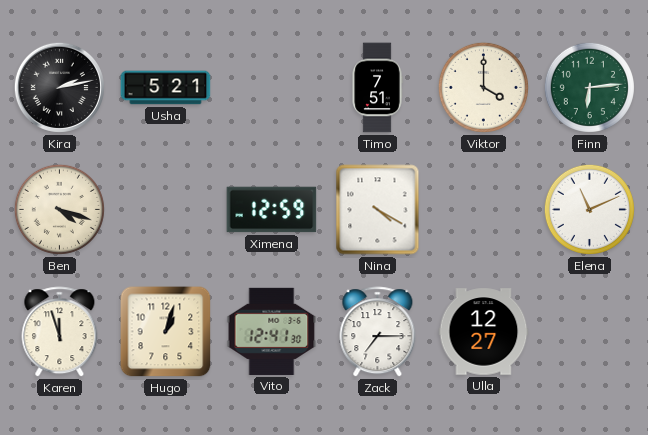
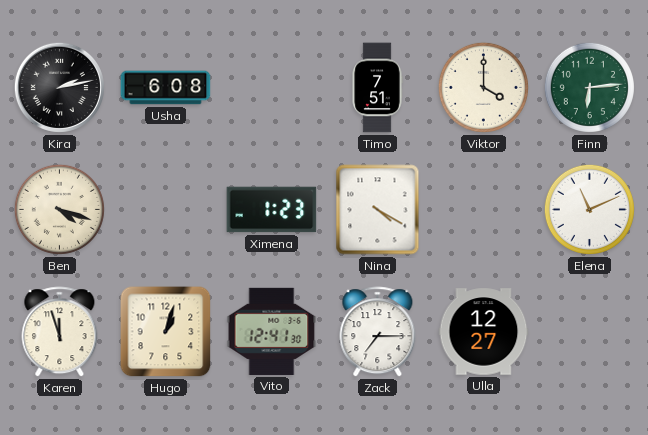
Usha: 5:21 -> 6:08 (166, 88)
Ximena: 12:59 -> 1:23 (272, 210)
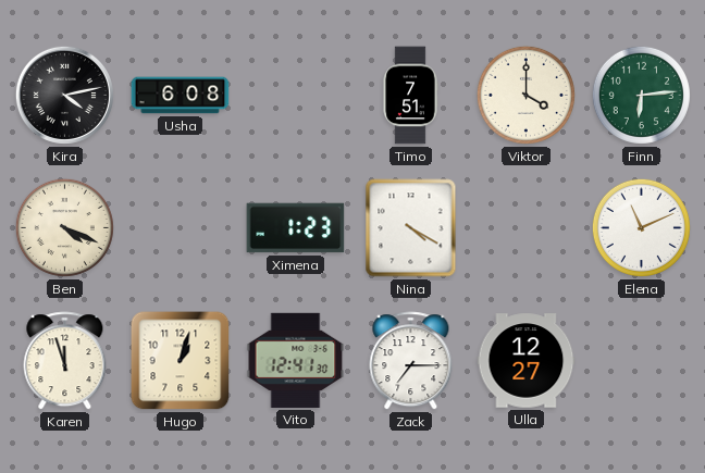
Kira: 2:13 -> 4:13 (64, 95)
Ben: 4:18 -> 4:19 (64, 227)
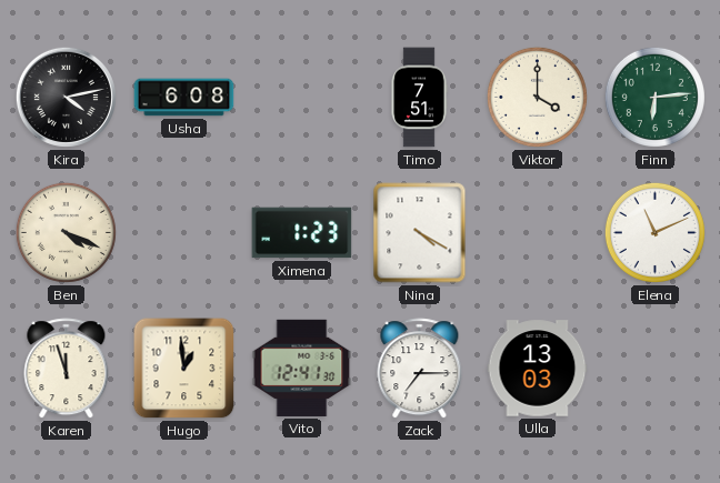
Hugo: 1:03 -> 12:59 (184, 369)
Ulla: 12:27 -> 13:03 (538, 369)
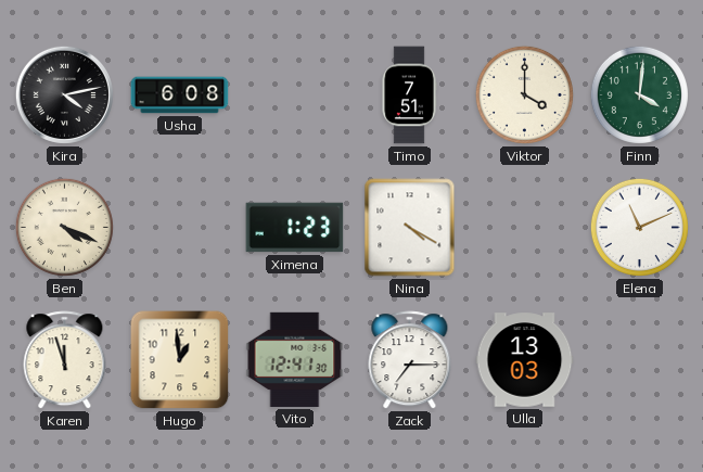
Finn: 6:14 -> 4:01 (639, 94)
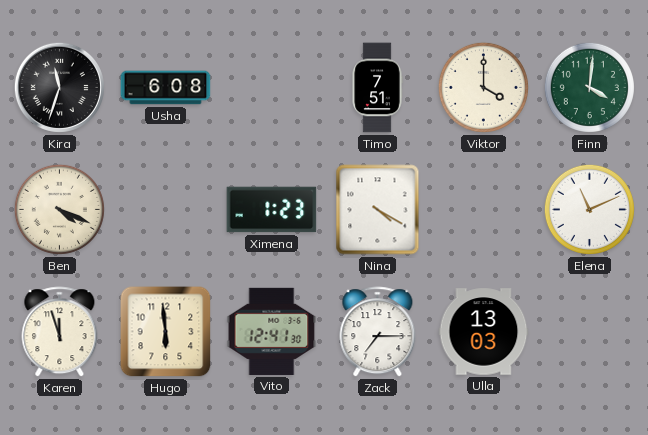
Kira: 4:13 -> 11:33 (59, 87)
Hugo: 12:59 -> 5:59 (166, 332)
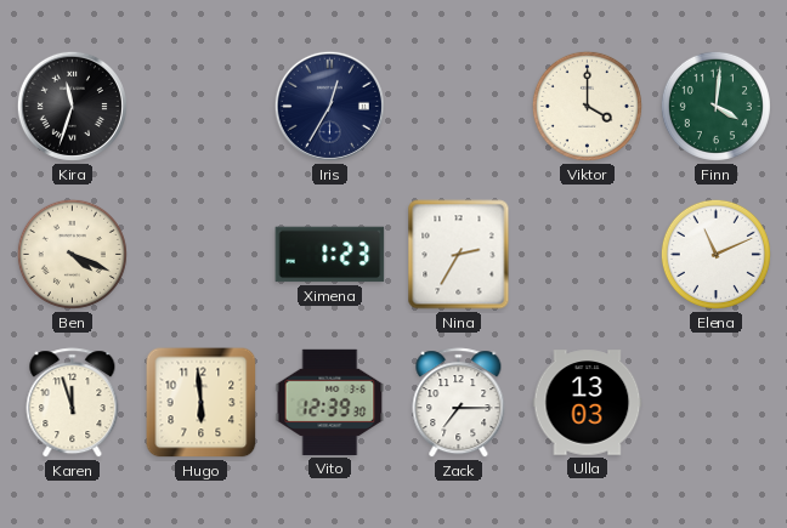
Usha: 6:08 -> none (166, 88)
Iris: none -> 12:35 (329, 106)
Timo: 7:51 -> none (377, 88)
Nina: 4:20 -> 2:35 (459, 255)
Vito: 12:41 -> 12:39 (330, 402)
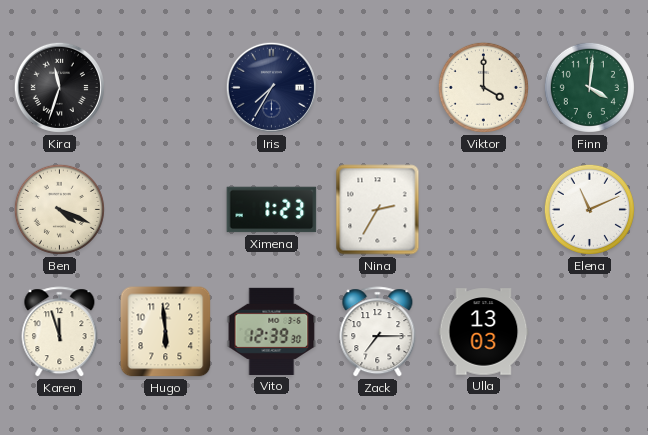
Iris: 12:35 -> 7:35 (271, 87)
